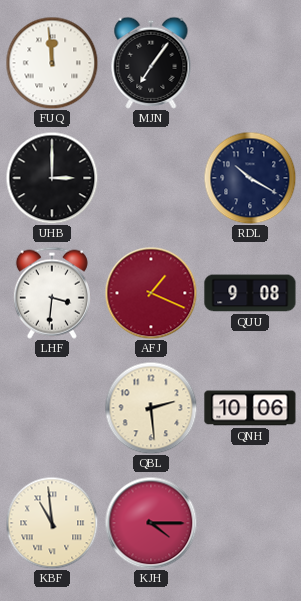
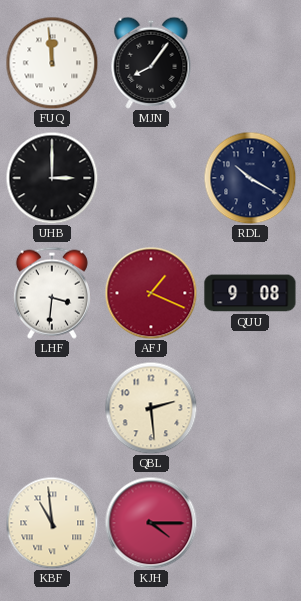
MJN: 7:06 -> 8:06 (151, 63)
QNH: 10:06 -> none (250, 408)
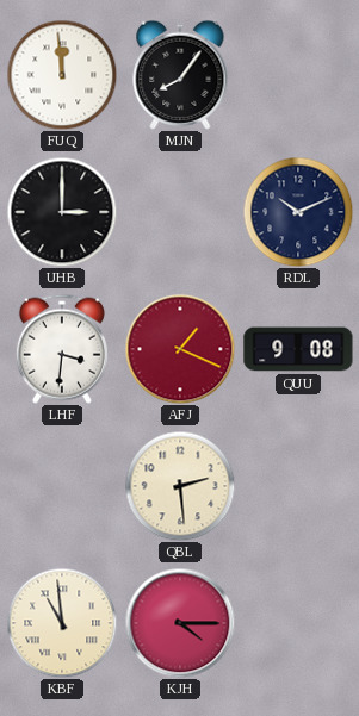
RDL: 10:20 -> 10:11 (298, 212)
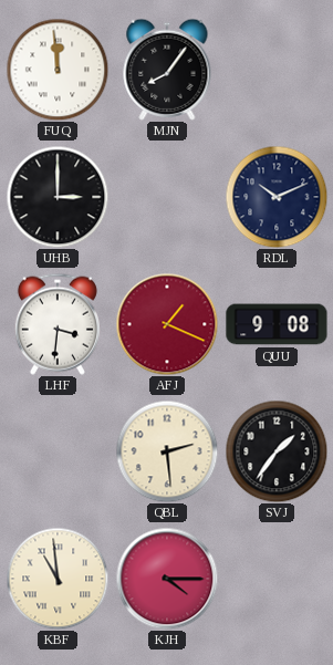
SVJ: none -> 1:36 (277, 451)
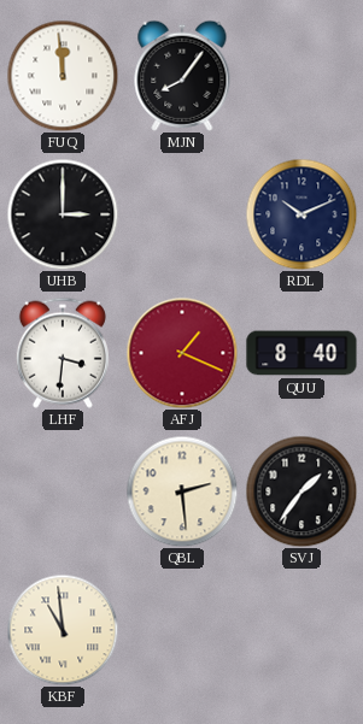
QUU: 9:08 -> 8:40 (301, 353)
KJH: 4:15 -> none (167, 579)
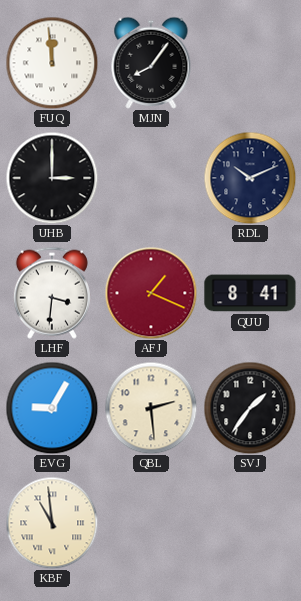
QUU: 8:40 -> 8:41 (250, 293)
EVG: none -> 9:05 (52, 408)
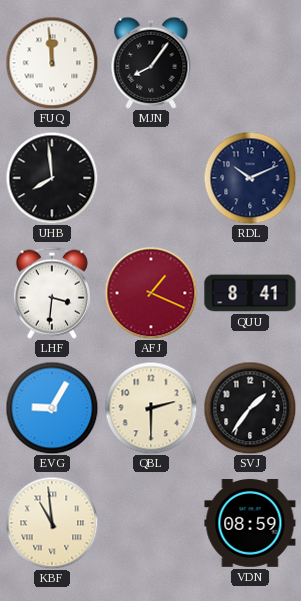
UHB: 3:00 -> 7:59 (52, 178)
QBL: 2:29 -> 2:30 (151, 408)
VDN: none -> 08:59 (250, 524)
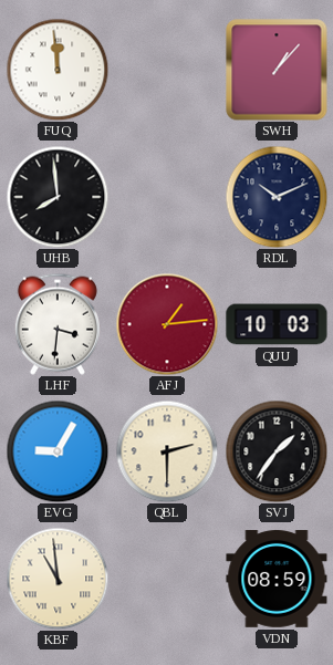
MJN: 8:06 -> none (151, 63)
SWH: none -> 1:07 (277, 70)
AFJ: 1:19 -> 1:14 (167, 324)
QUU: 8:41 -> 10:03 (277, 324)
